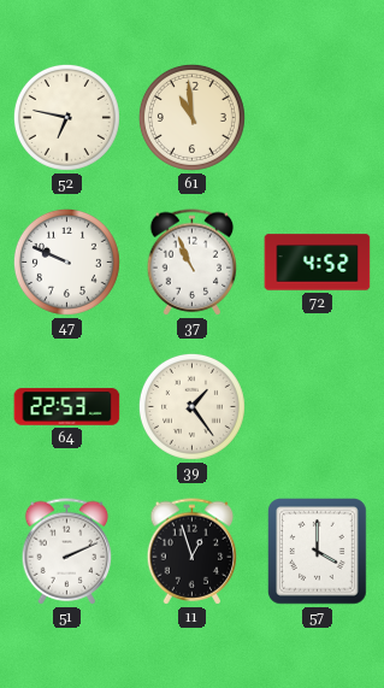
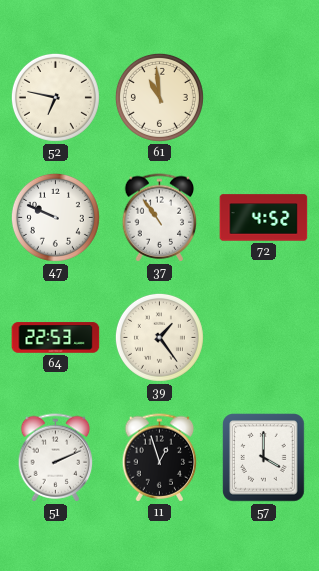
37: 10:56 -> 10:54 (160, 218)
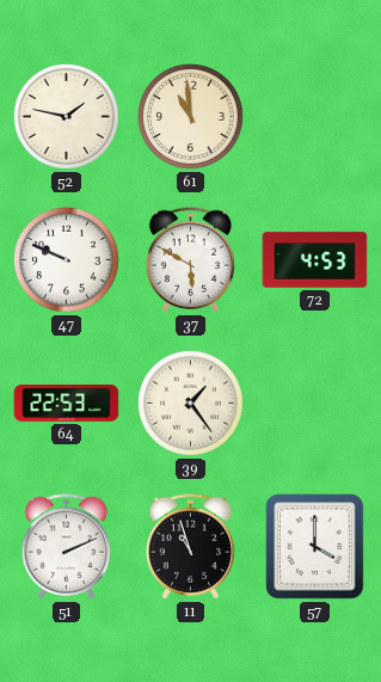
52: 6:47 -> 1:47 (66, 116)
37: 10:54 -> 5:50 (191, 260)
72: 4:52 -> 4:53 (315, 260)
11: 12:57 -> 10:57 (191, 547)
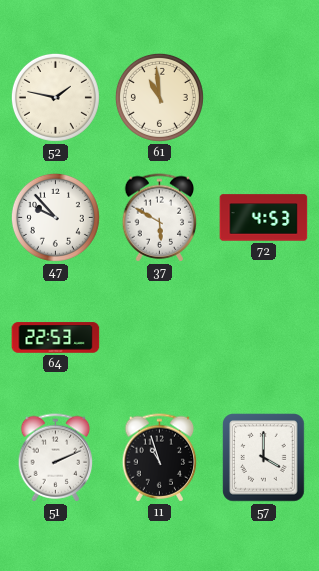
47: 9:49 -> 9:53 (55, 217)
39: 1:24 -> none (190, 403)
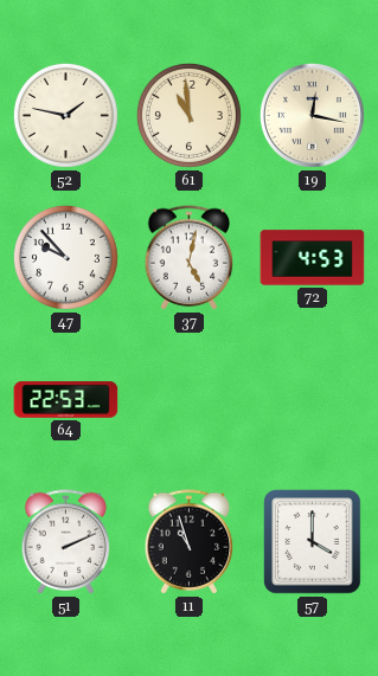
19: none -> 12:17 (312, 115)
37: 5:50 -> 5:02 (190, 258)
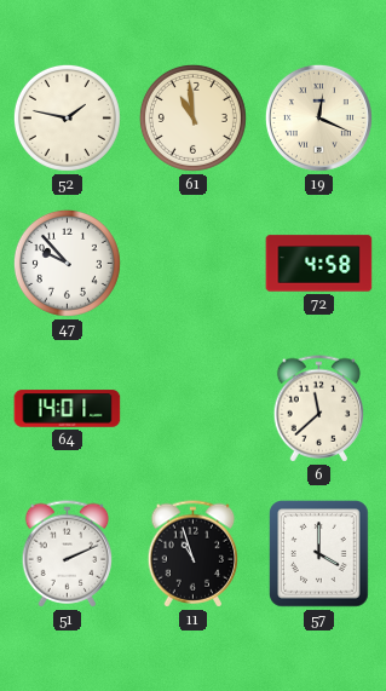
19: 12:17 -> 12:19 (318, 117)
37: 5:02 -> none (190, 258)
72: 4:53 -> 4:58 (319, 264)
64: 22:53 -> 14:01 (68, 409)
6: none -> 11:38 (319, 409)
